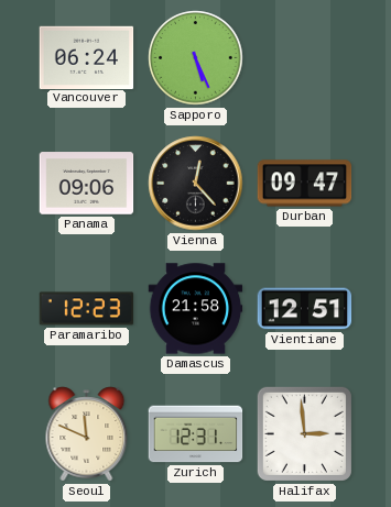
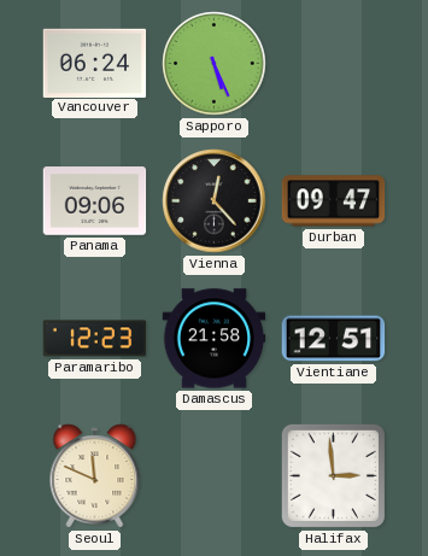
Zurich: 12:31 -> none (196, 434)
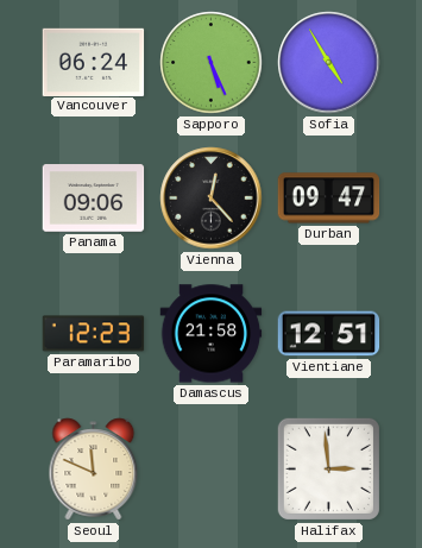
Sofia: none -> 4:55 (329, 63)
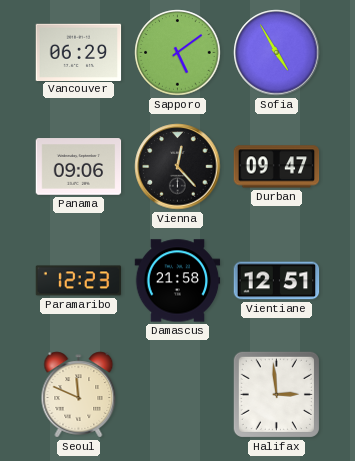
Vancouver: 06:24 -> 06:29 (79, 52)
Sapporo: 5:26 -> 5:09 (178, 53)
